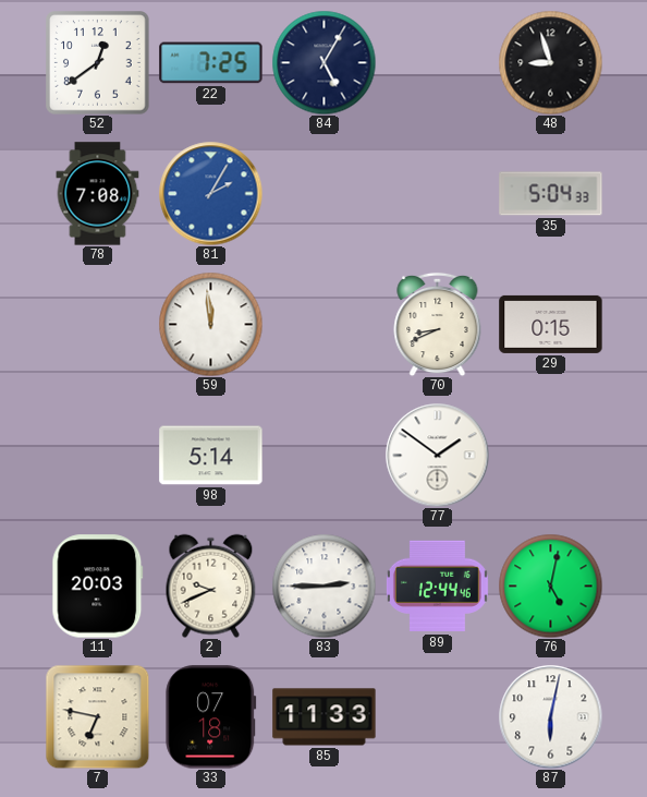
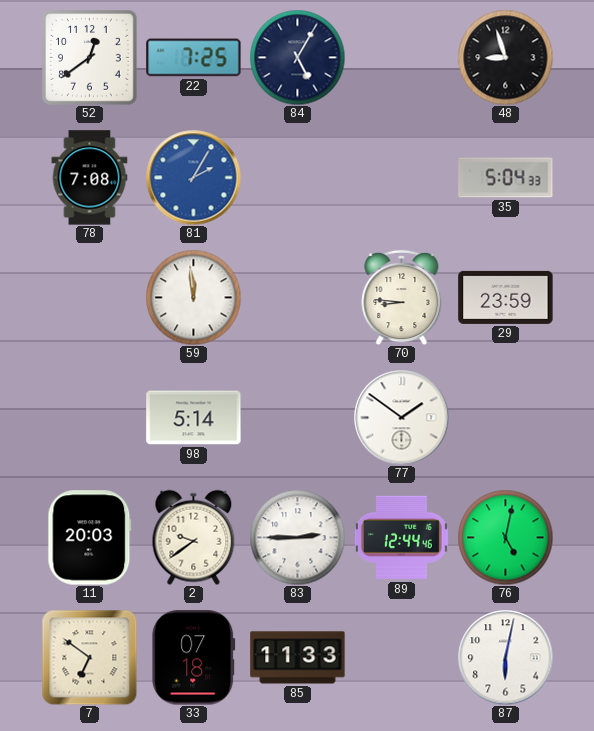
70: 8:41 -> 8:46 (402, 297)
29: 0:15 -> 23:59 (506, 297)
2: 9:41 -> 9:39 (194, 537)
7: 6:47 -> 6:51 (89, 657)
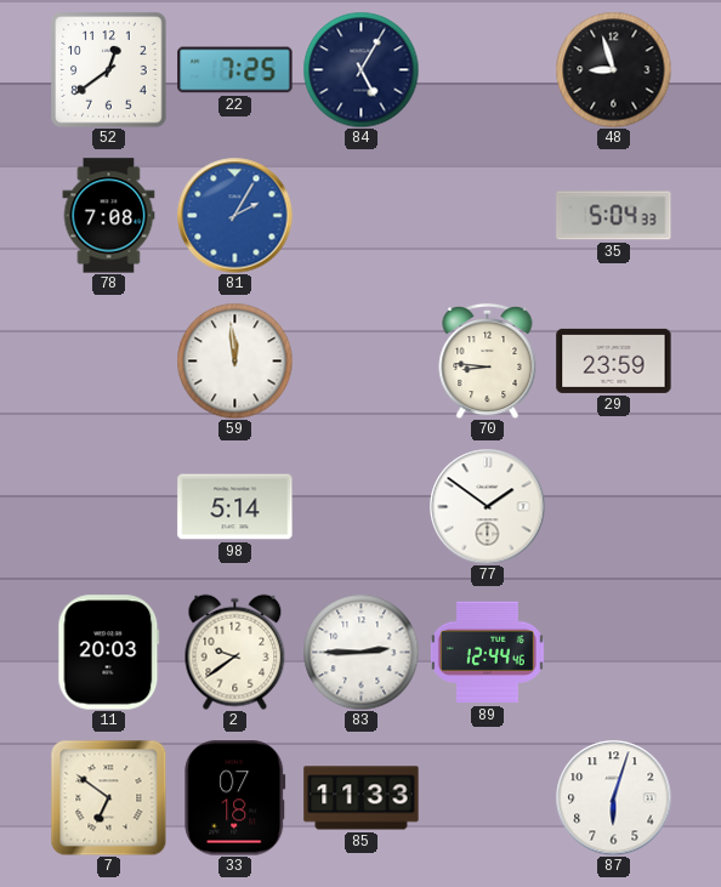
76: 5:02 -> none (505, 537)
87: 6:02 -> 6:03 (613, 797)
